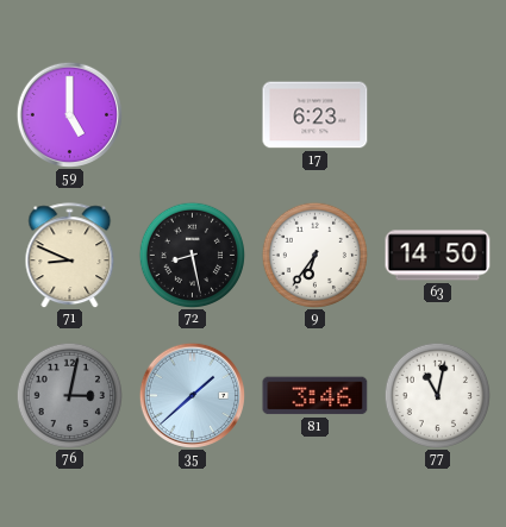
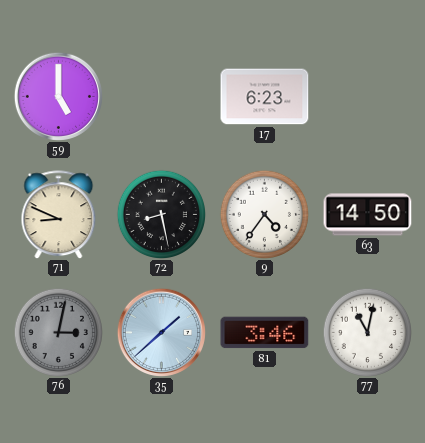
9: 6:36 -> 4:36 (264, 214)
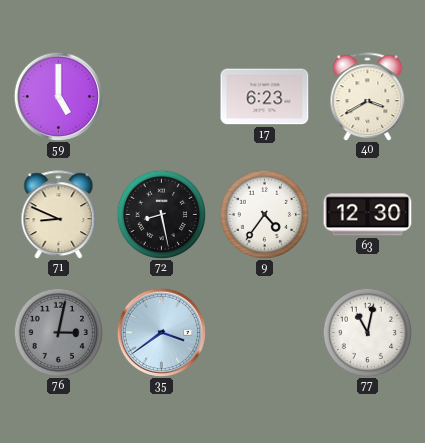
40: none -> 3:40 (368, 97)
63: 14:50 -> 12:30 (368, 215)
35: 1:38 -> 3:39 (161, 332)
81: 3:46 -> none (265, 333)
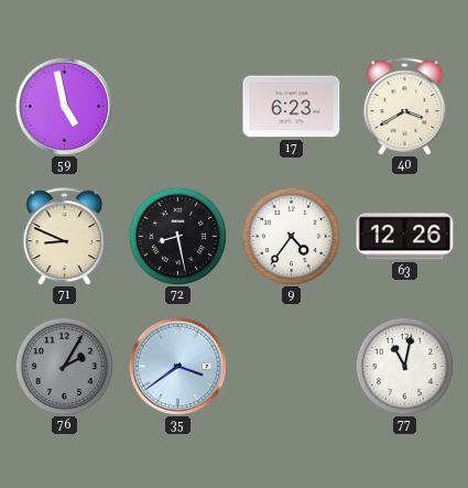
59: 5:00 -> 4:58 (64, 106)
63: 12:30 -> 12:26 (405, 237)
76: 3:02 -> 2:05 (64, 366)
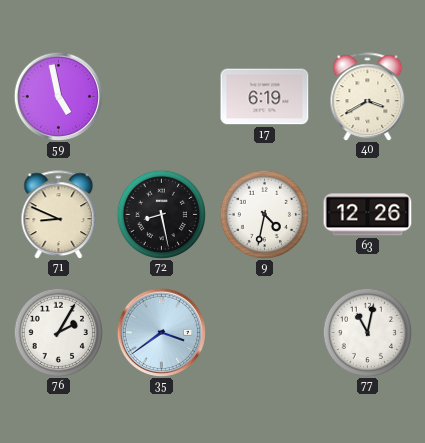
17: 6:23 -> 6:19 (265, 97)
9: 4:36 -> 4:32 (264, 214)
76 dial: grey -> white (58, 332)
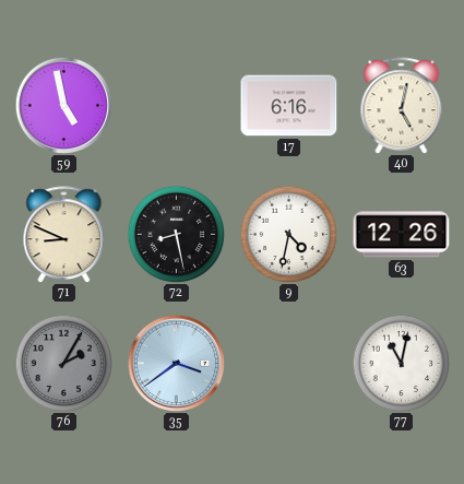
17: 6:19 -> 6:16 (289, 106)
40: 3:40 -> 5:02 (402, 106)
76 dial: white -> grey (63, 363)
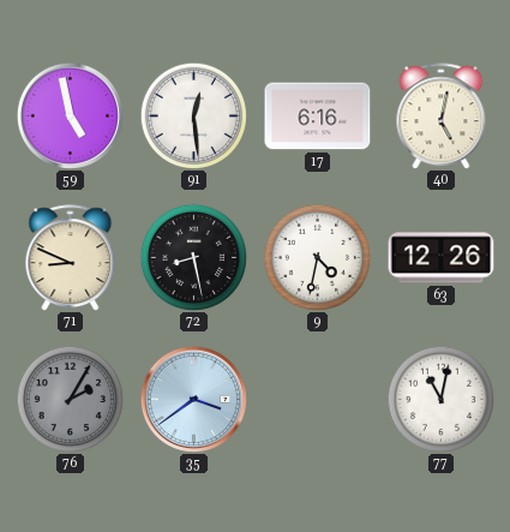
91: none -> 12:29 (193, 115)
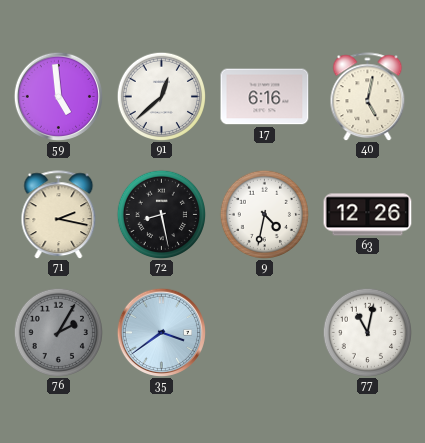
59: 4:58 -> 4:59 (58, 96)
91: 12:29 -> 12:38 (161, 96)
71: 8:49 -> 2:17 (59, 215)
